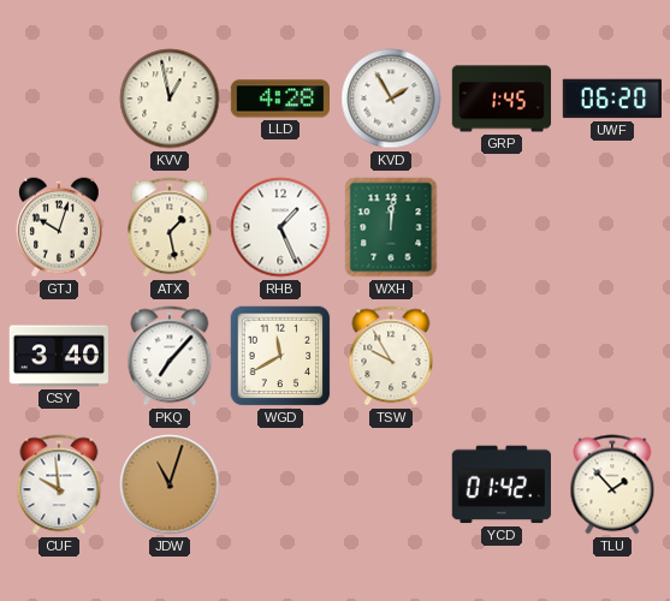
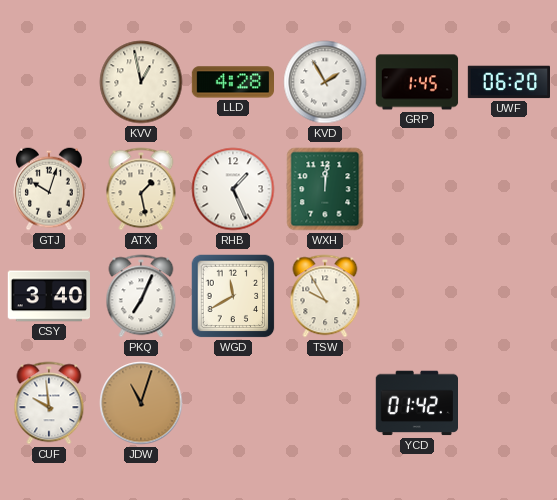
PKQ: 7:07 -> 7:04 (141, 296)
TLU: 1:53 -> none (612, 484)
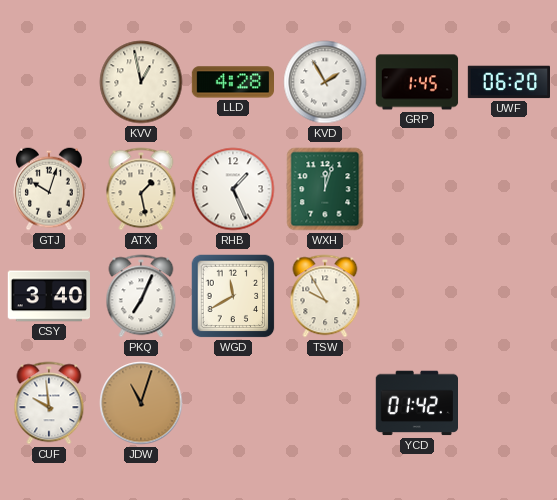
WXH: 12:01 -> 12:03 (325, 189)
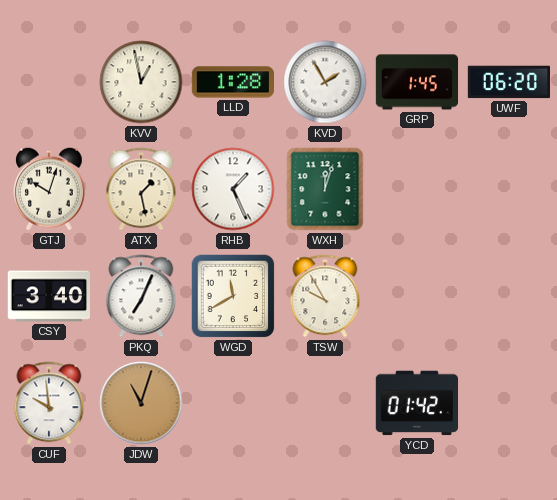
LLD: 4:28 -> 1:28 (232, 82)
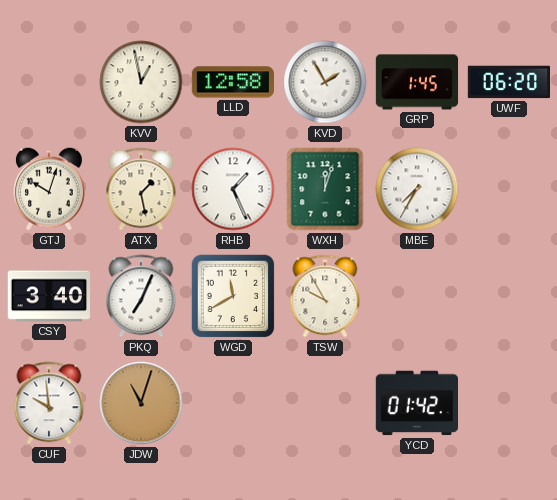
LLD: 1:28 -> 12:58 (232, 82)
MBE: none -> 7:35 (417, 189)
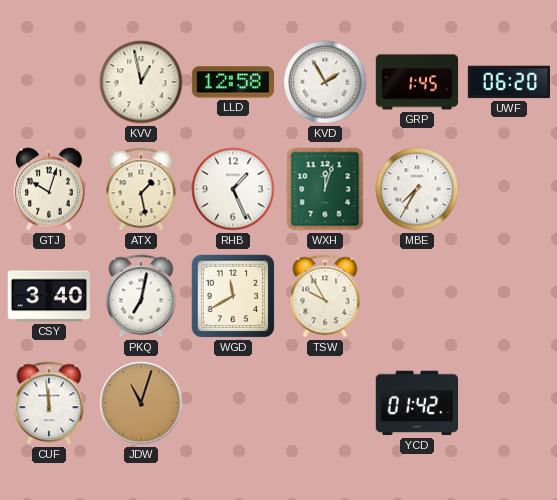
PKQ: 7:04 -> 7:02 (141, 296)
CUF: 9:59 -> 11:59 (49, 403)
